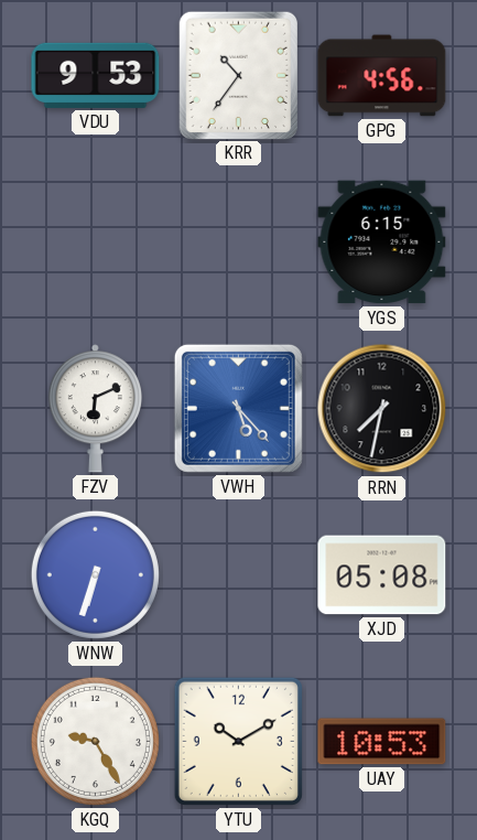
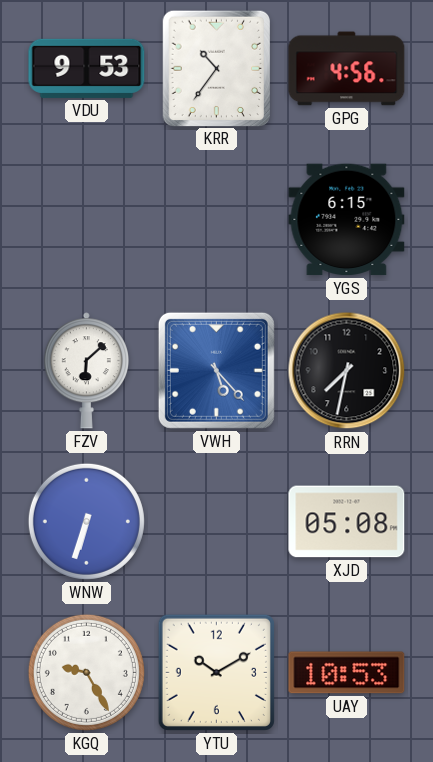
FZV: 6:11 -> 6:08 (86, 371)
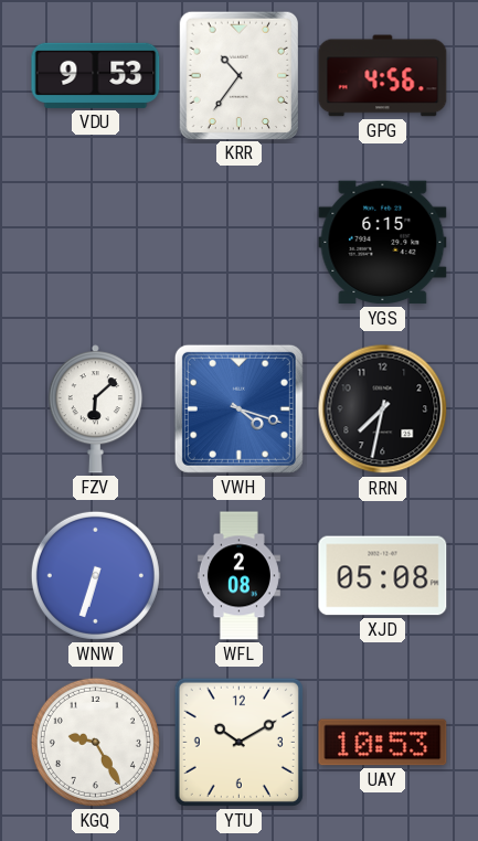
VWH: 5:23 -> 4:18 (238, 408)
WFL: none -> 2:08 (238, 576)
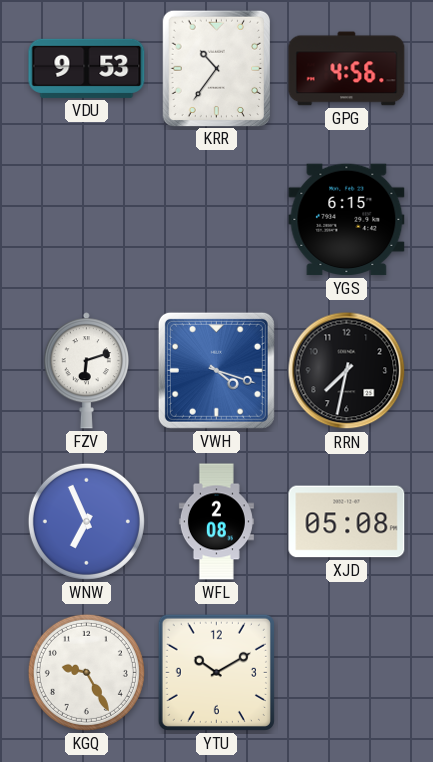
FZV: 6:08 -> 6:12 (86, 371)
WNW: 6:33 -> 6:56 (86, 521)
UAY: 10:53 -> none (383, 743)
